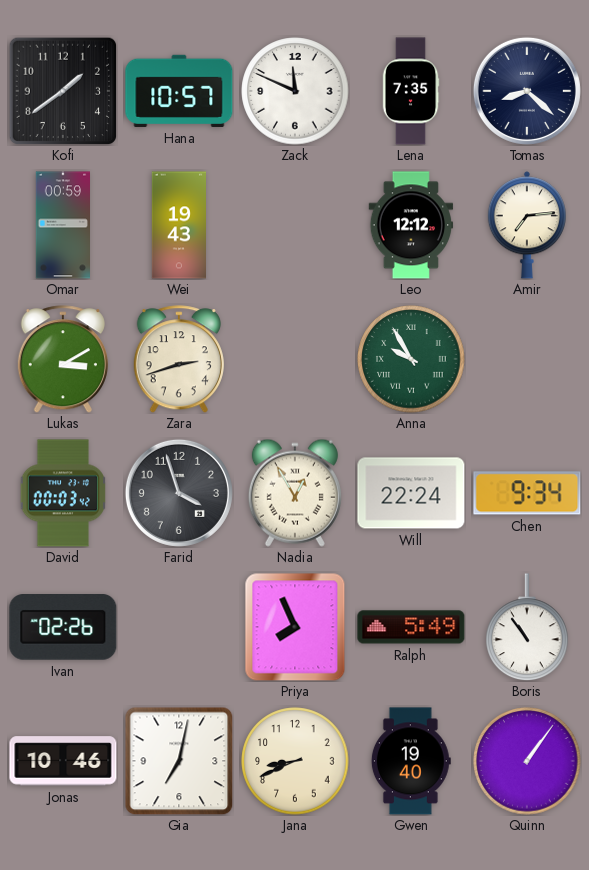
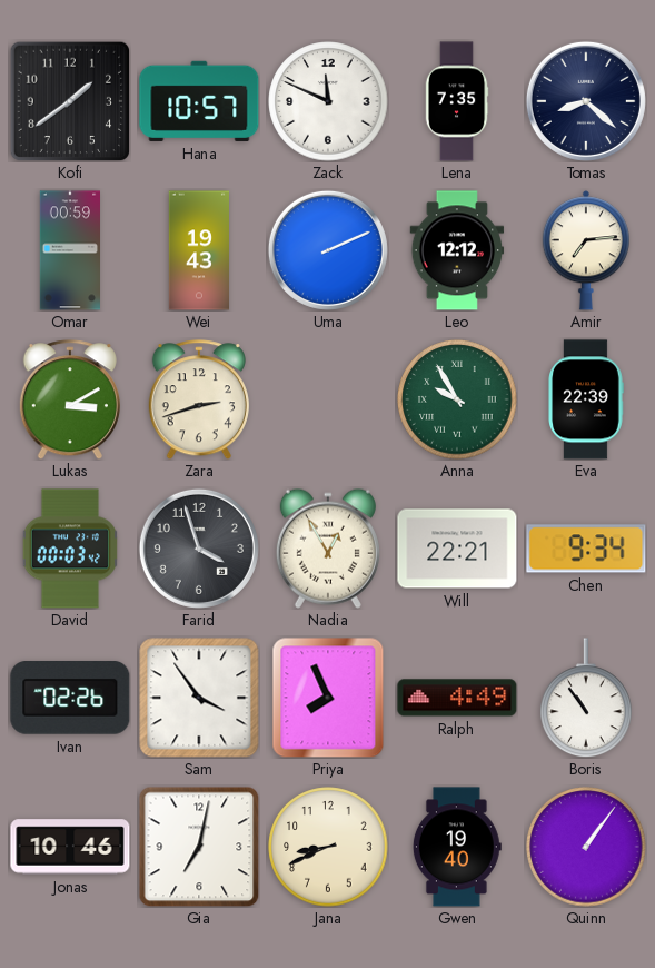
Uma: none -> 2:11 (328, 250)
Eva: none -> 22:39 (586, 399)
Will: 22:24 -> 22:21 (457, 549)
Sam: none -> 3:54 (199, 698)
Ralph: 5:49 -> 4:49 (457, 698)
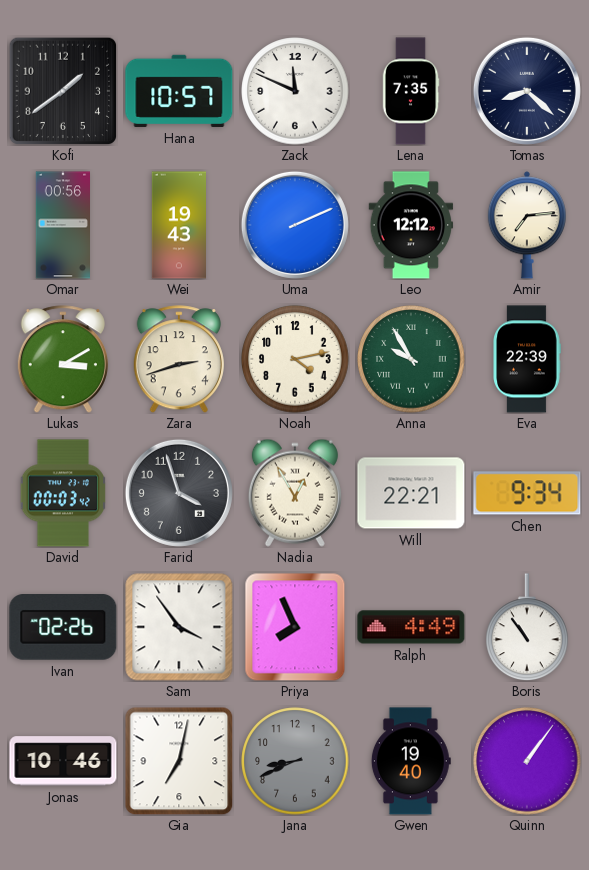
Omar: 00:59 -> 00:56 (63, 225)
Noah: none -> 4:13 (295, 359)
Jana dial: cream -> grey (295, 761)
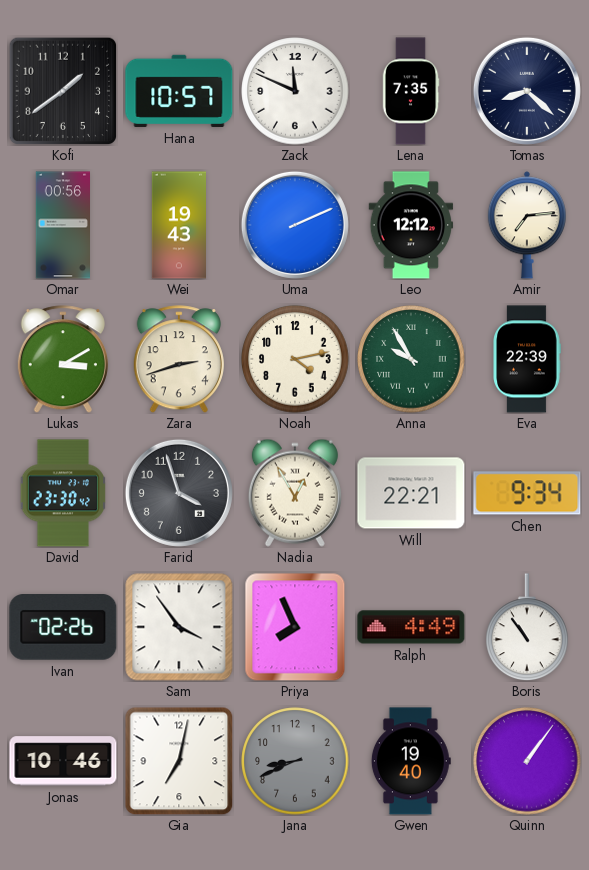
David: 00:03 -> 23:30 (63, 493)
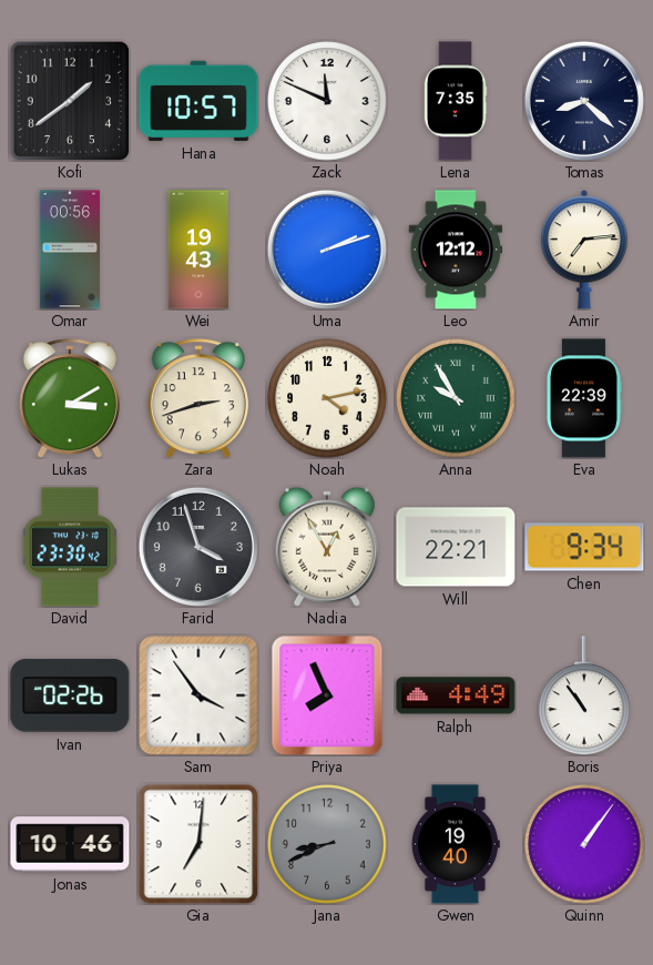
Uma: 2:11 -> 2:12 (327, 250)
Gia: 7:02 -> 7:01 (198, 844)
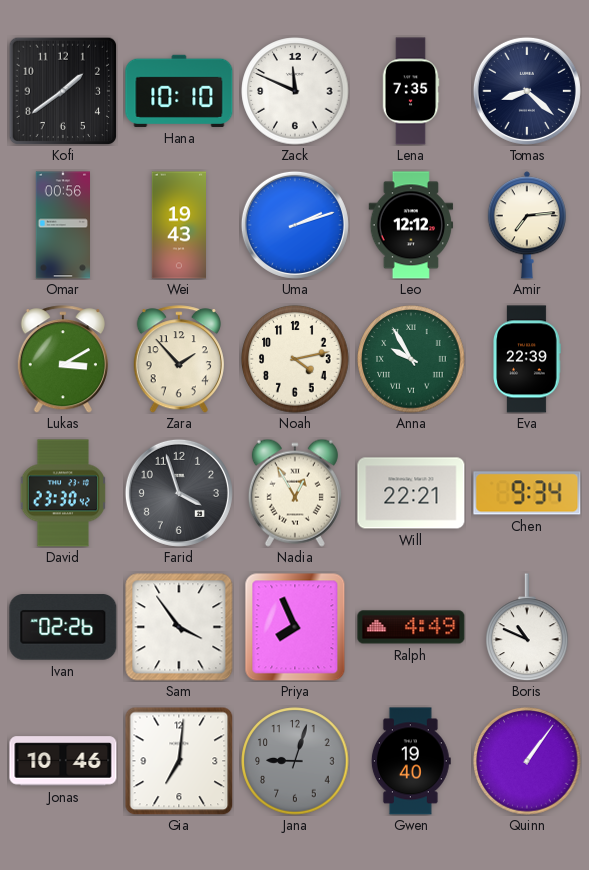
Hana: 10:57 -> 10:10 (179, 91)
Zara: 2:42 -> 1:53 (179, 359)
Boris: 10:54 -> 10:49 (527, 627)
Jana: 8:41 -> 9:03 (295, 761)
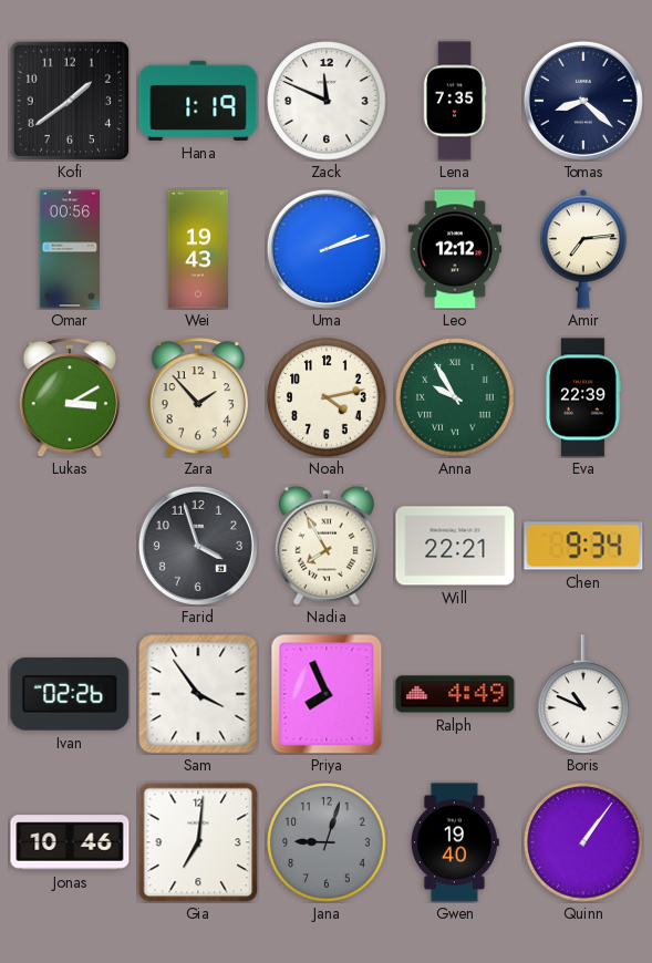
Hana: 10:10 -> 1:19 (198, 101)
David: 23:30 -> none (63, 493)
Nadia: 12:55 -> 7:55 (327, 546)
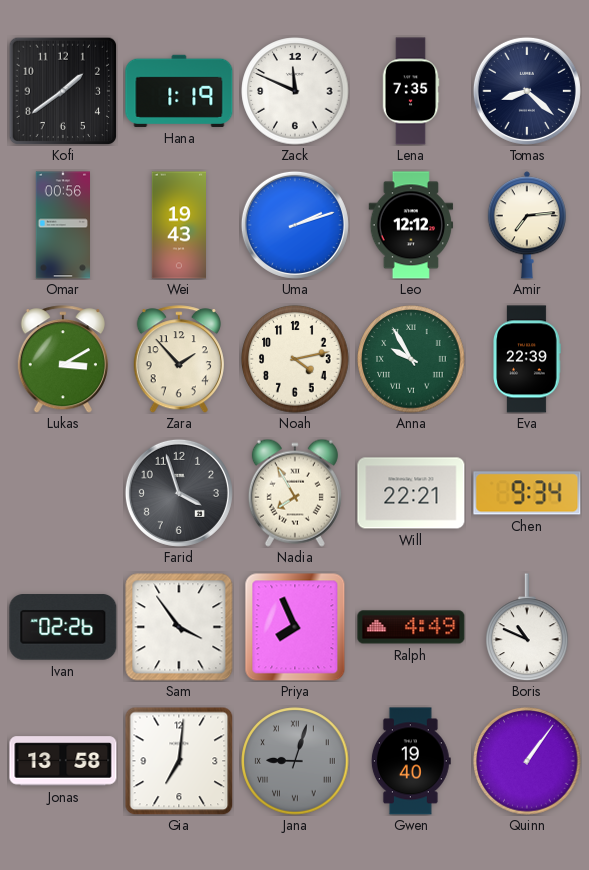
Jonas: 10:46 -> 13:58 (63, 761)
Jana numerals: Arabic -> Roman (295, 761)
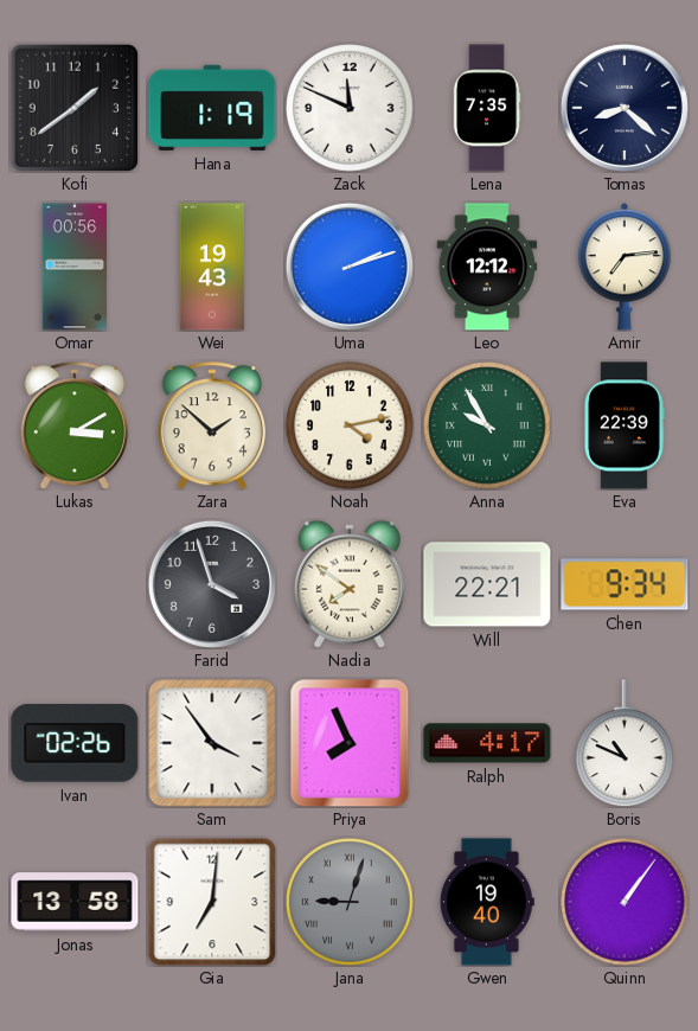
Zara: 1:53 -> 1:52 (212, 425)
Nadia: 7:55 -> 7:51 (350, 584)
Ralph: 4:49 -> 4:17 (487, 743)
